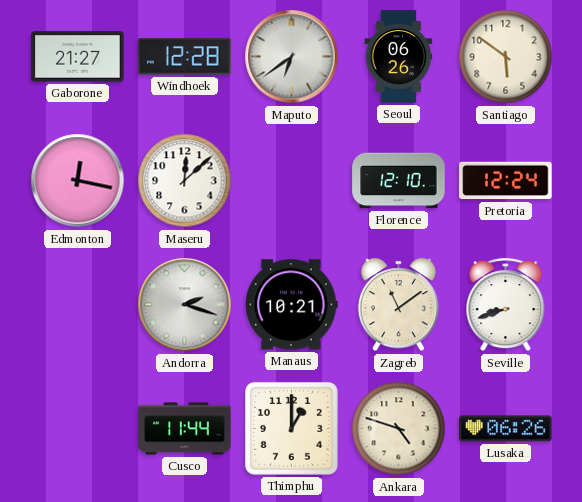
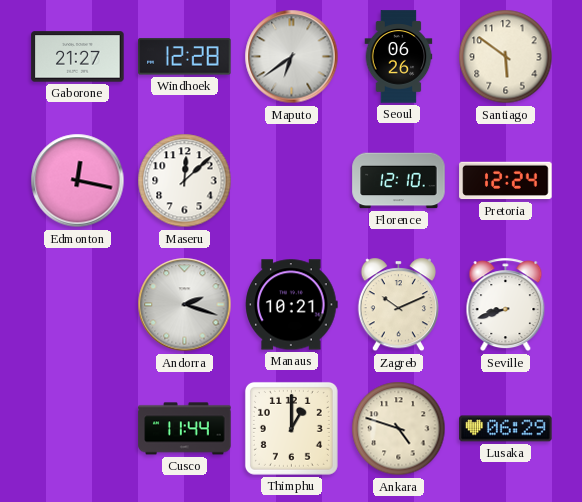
Zagreb: 11:09 -> 10:11 (398, 305)
Lusaka: 06:26 -> 06:29 (506, 429)
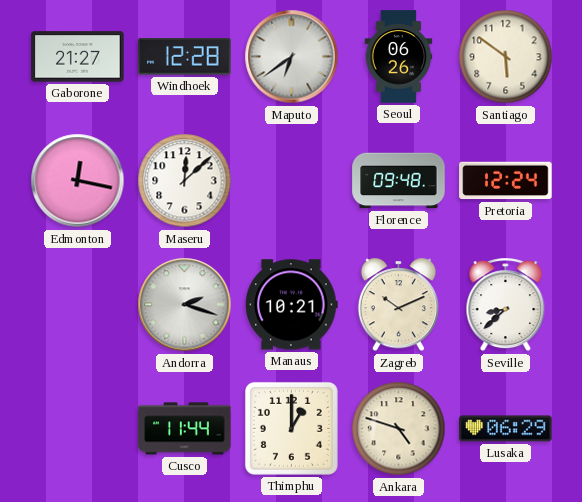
Florence: 12:10 -> 09:48 (399, 181)
Seville: 8:42 -> 8:38 (506, 305)
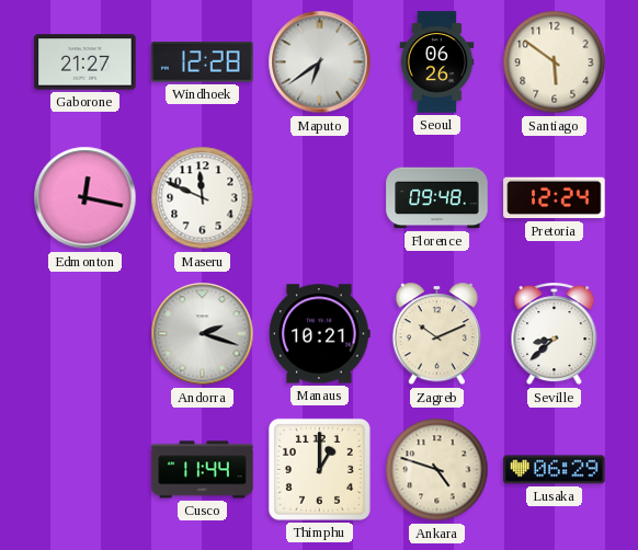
Maseru: 12:08 -> 11:49 (203, 198)
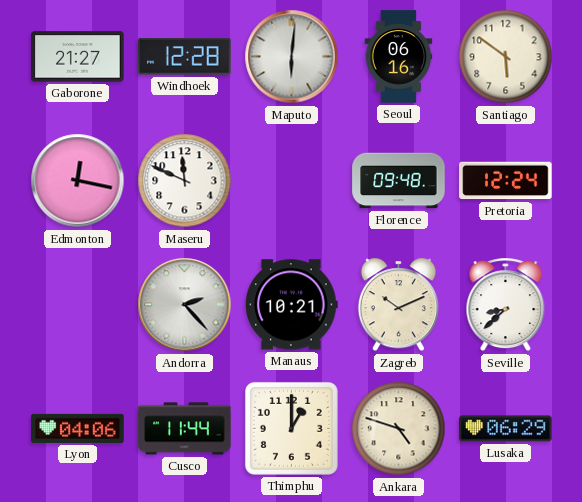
Maputo: 6:39 -> 6:01 (292, 57)
Seoul: 06:26 -> 06:16 (399, 57)
Andorra: 2:18 -> 2:23 (185, 305)
Lyon: none -> 04:06 (78, 428)
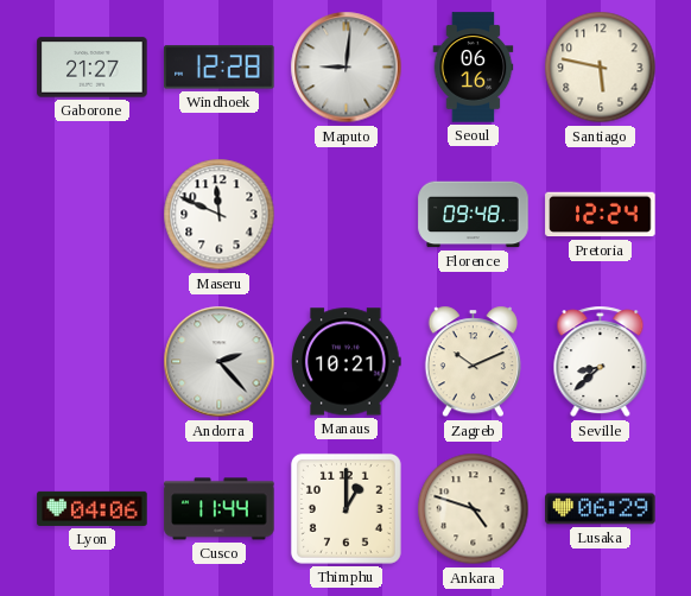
Maputo: 6:01 -> 9:01 (347, 68)
Santiago: 5:51 -> 5:47 (601, 68)
Edmonton: 12:17 -> none (78, 181)
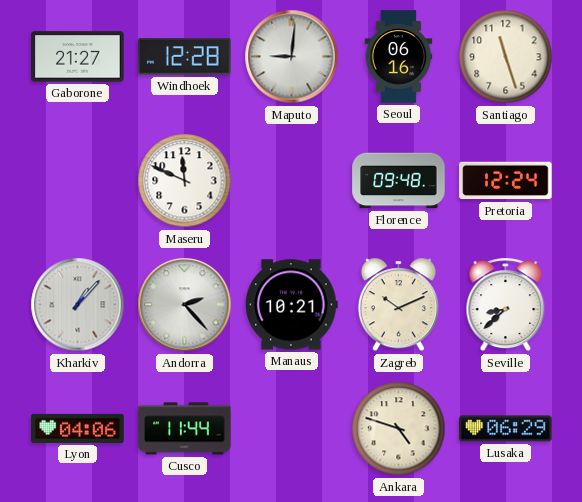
Santiago: 5:47 -> 11:27 (506, 57)
Kharkiv: none -> 1:07 (78, 305)
Thimphu: 1:00 -> none (345, 508)
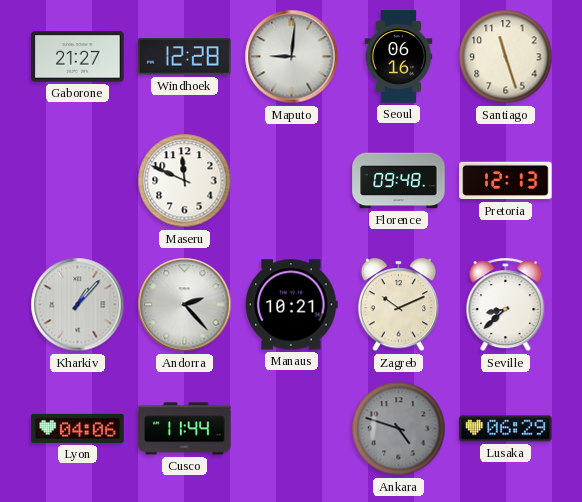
Pretoria: 12:24 -> 12:13 (506, 181)
Ankara dial: cream -> grey (399, 429)
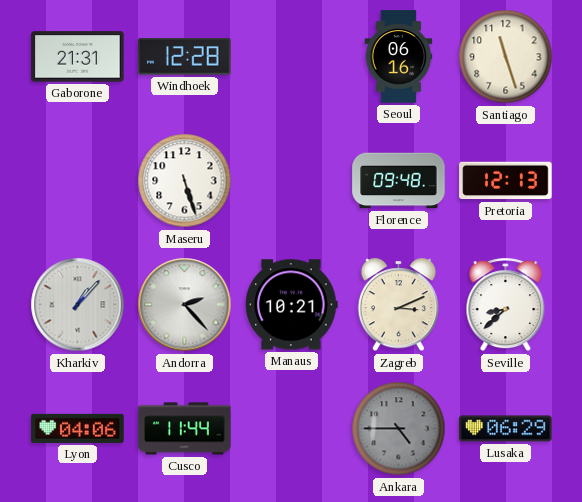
Gaborone: 21:27 -> 21:31 (78, 57)
Maputo: 9:01 -> none (292, 57)
Maseru: 11:49 -> 5:27 (185, 181)
Zagreb: 10:11 -> 3:11 (398, 305)
Ankara: 4:48 -> 4:45 (399, 429)
